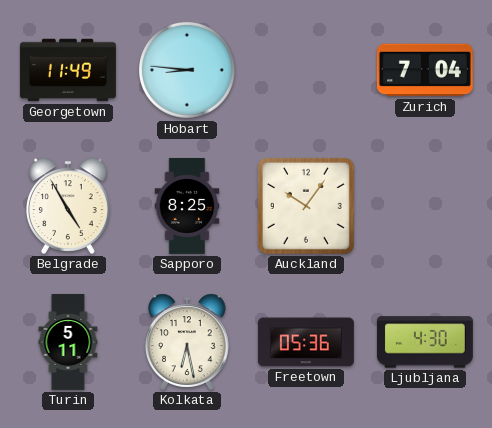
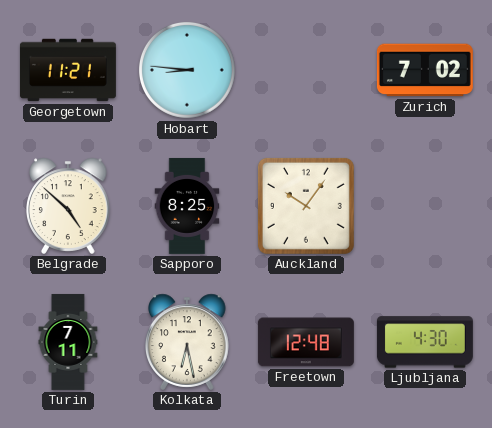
Georgetown: 11:49 -> 11:21 (68, 70)
Zurich: 7:04 -> 7:02 (425, 70)
Belgrade: 4:55 -> 4:52 (68, 206)
Turin: 5:11 -> 7:11 (68, 342)
Freetown: 05:36 -> 12:48 (306, 342)
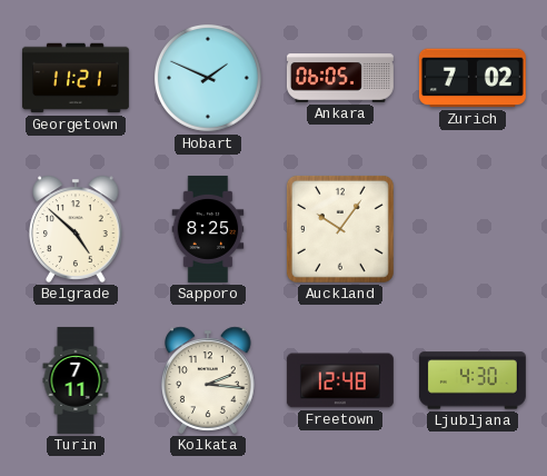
Hobart: 8:46 -> 1:49 (208, 78)
Ankara: none -> 06:05 (340, 78)
Kolkata: 6:28 -> 2:16 (208, 380)
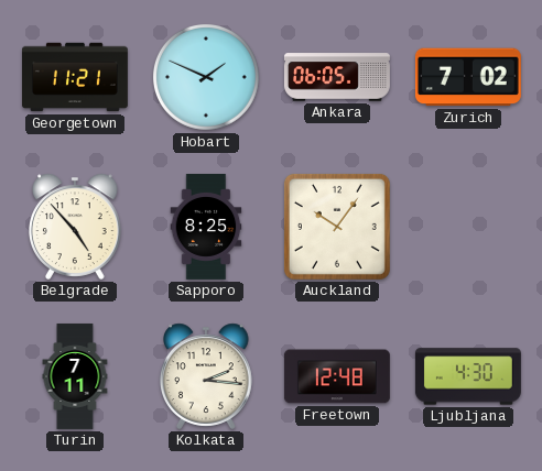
Belgrade: 4:52 -> 4:53 (75, 227)
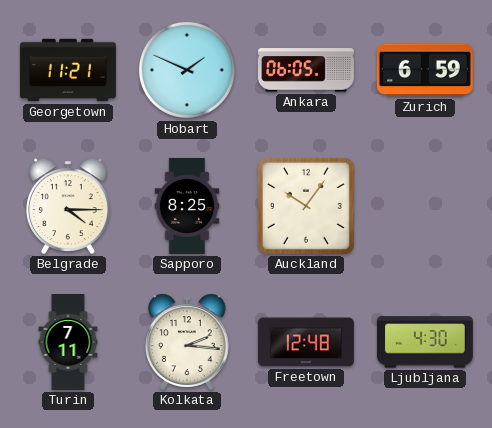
Zurich: 7:02 -> 6:59 (425, 70)
Belgrade: 4:53 -> 4:15 (68, 206)
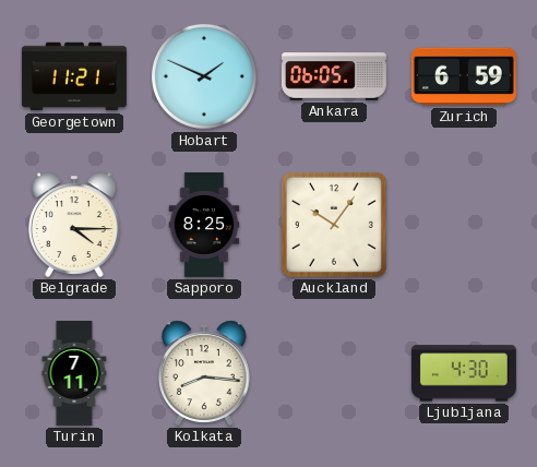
Kolkata: 2:16 -> 8:16 (204, 373)
Freetown: 12:48 -> none (306, 342)
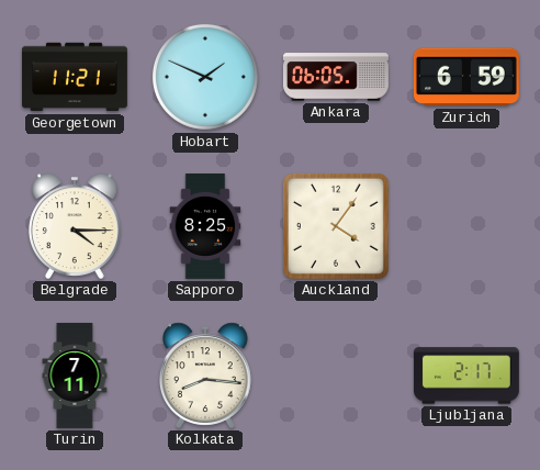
Auckland: 10:06 -> 4:06 (336, 226)
Ljubljana: 4:30 -> 2:17 (466, 376)
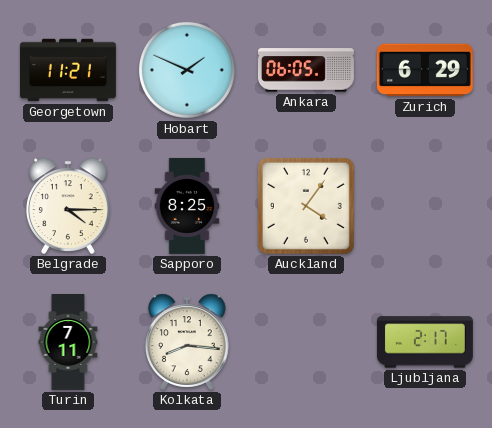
Zurich: 6:59 -> 6:29 (425, 70)
